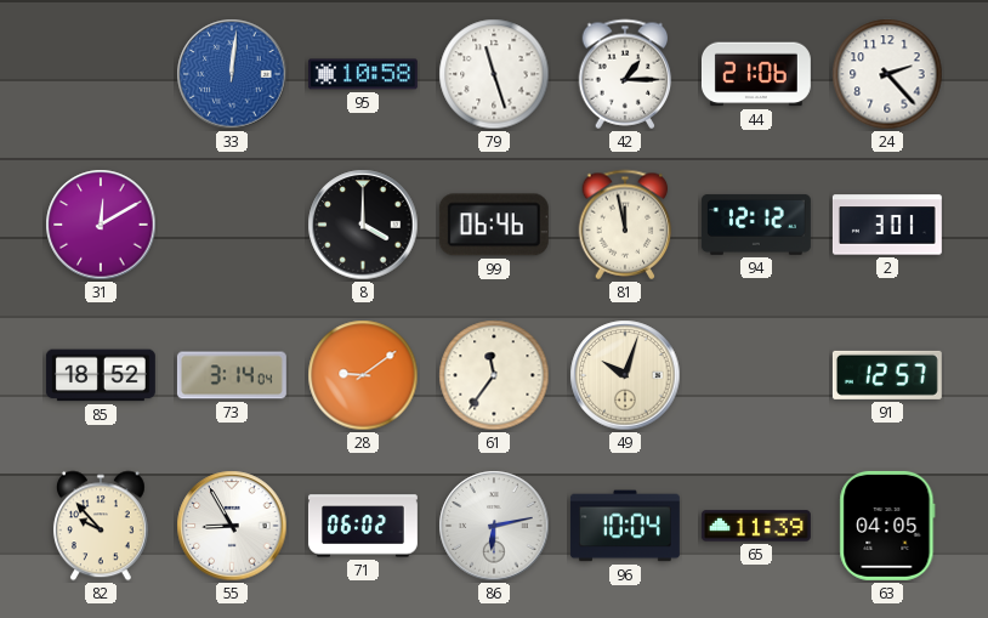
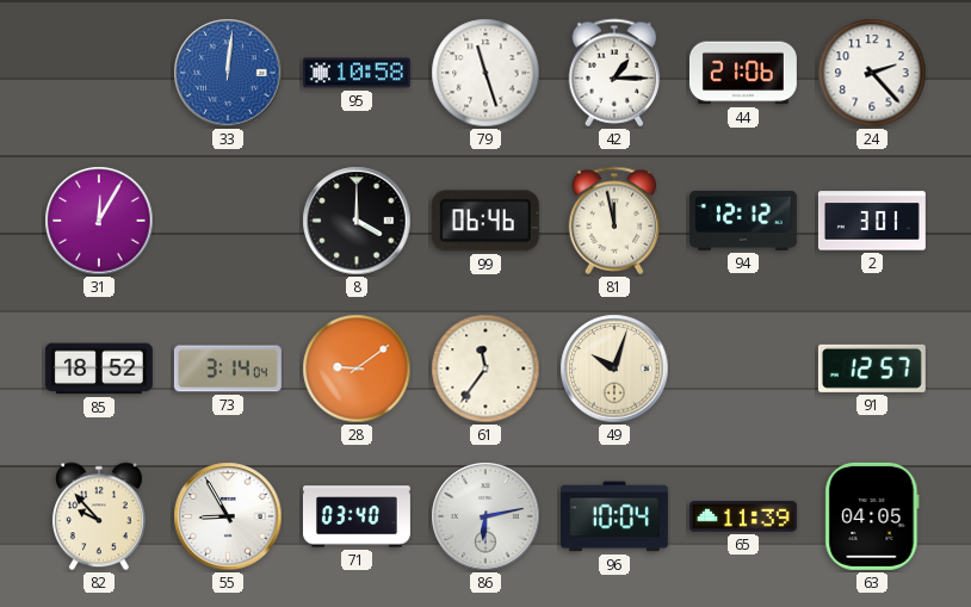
31: 12:10 -> 12:05 (99, 221)
71: 06:02 -> 03:40 (357, 516)
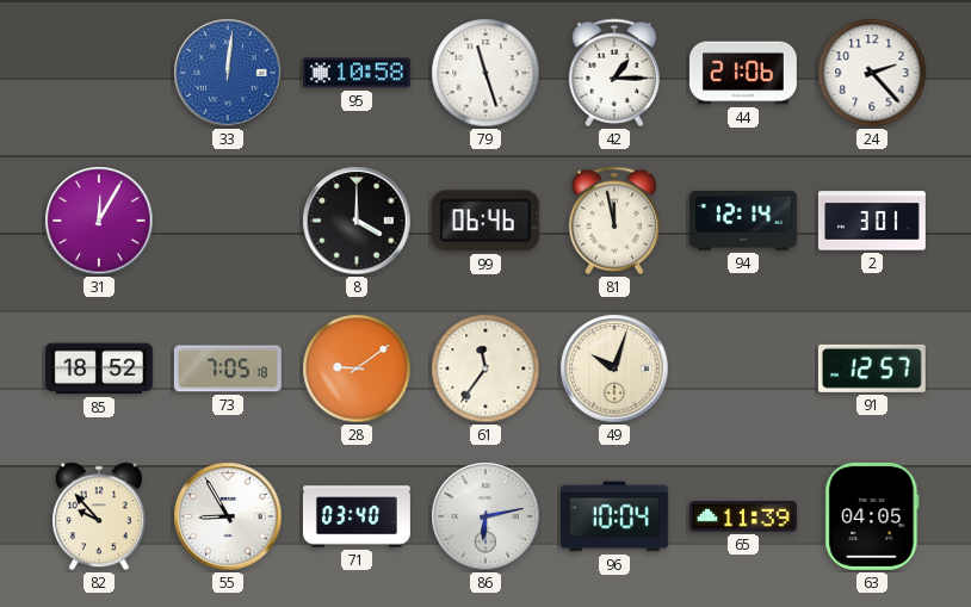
94: 12:12 -> 12:14 (743, 221)
73: 3:14 -> 7:05 (228, 368)
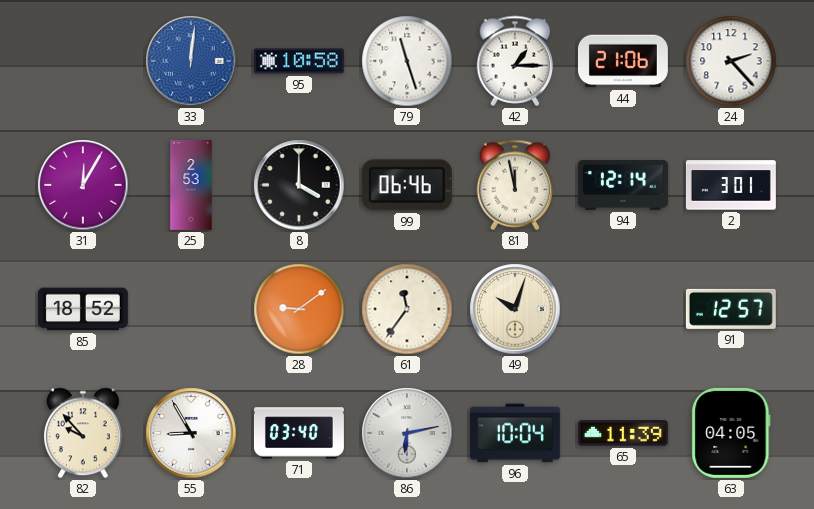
25: none -> 2:53 (191, 185)
73: 7:05 -> none (228, 368)
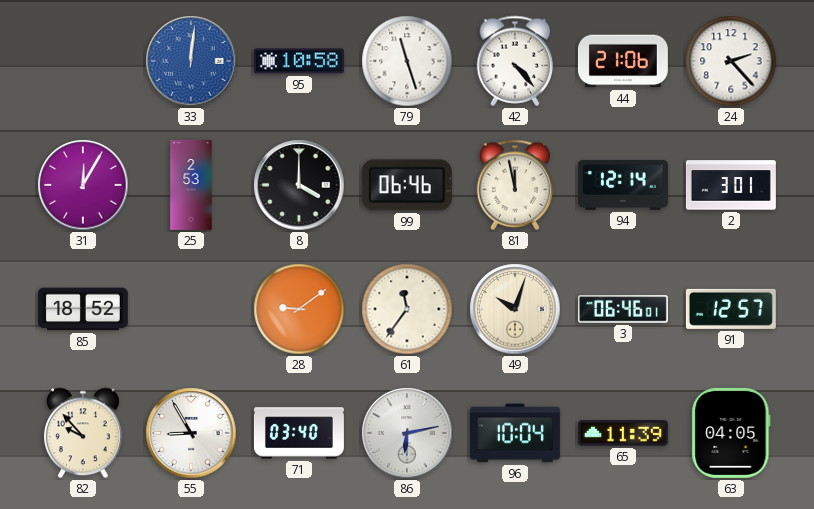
42: 1:15 -> 4:23 (515, 61)
3: none -> 06:46 (623, 309)
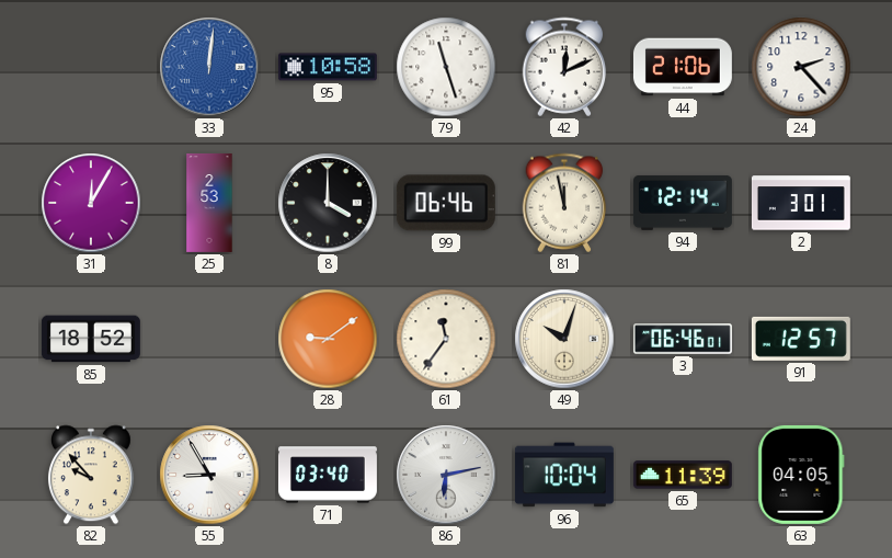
42: 4:23 -> 12:11 (564, 67)
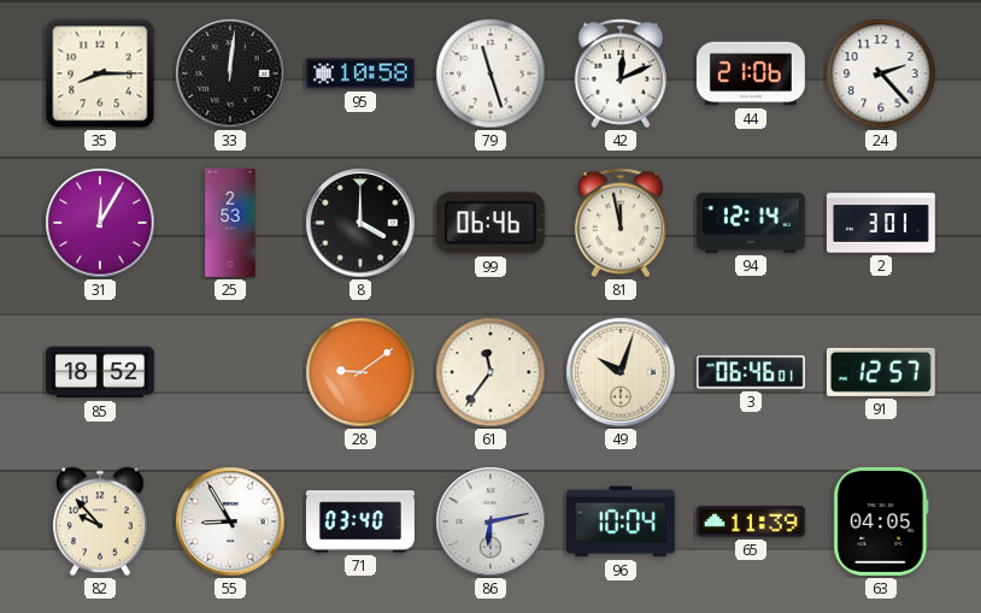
35: none -> 8:15 (100, 73)
33 dial: blue -> black (230, 73)
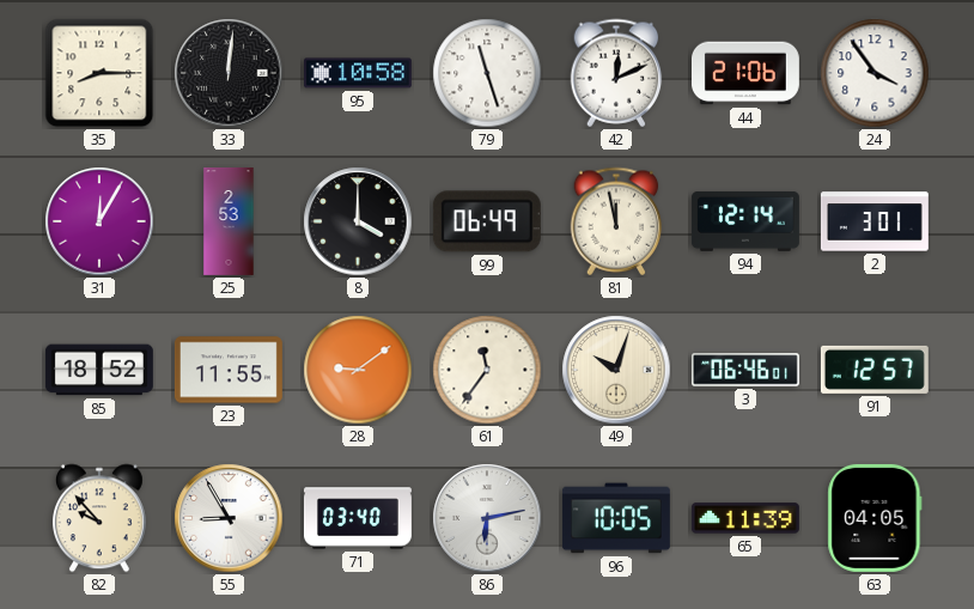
24: 2:23 -> 3:54 (875, 73)
99: 06:46 -> 06:49 (487, 221)
23: none -> 11:55 (229, 370)
96: 10:04 -> 10:05 (616, 518)
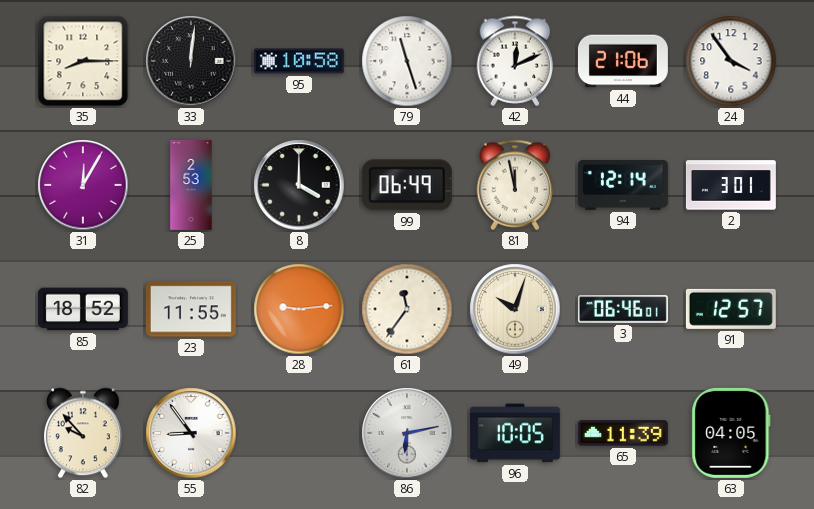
28: 9:09 -> 9:14 (299, 309)
55: 8:55 -> 8:54 (191, 433)
71: 03:40 -> none (358, 518)
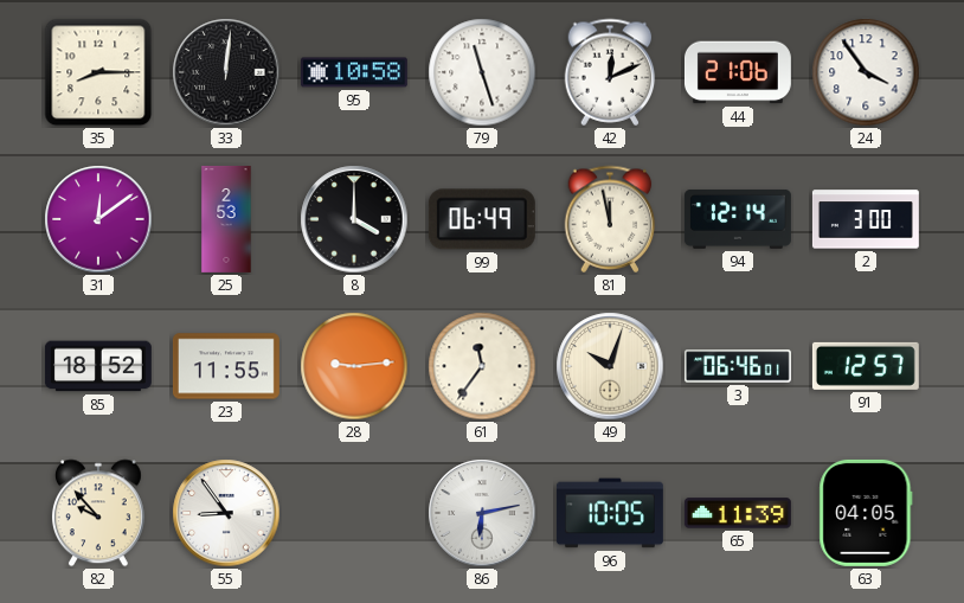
31: 12:05 -> 12:09 (98, 219)
2: 3:01 -> 3:00 (866, 219)
